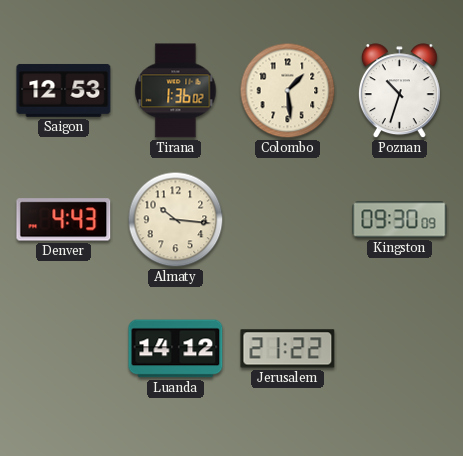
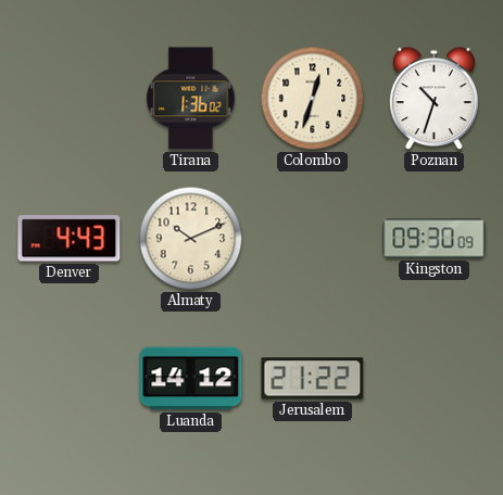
Saigon: 12:53 -> none (64, 90)
Colombo: 1:29 -> 12:33 (313, 99)
Almaty: 10:16 -> 10:11 (191, 239)
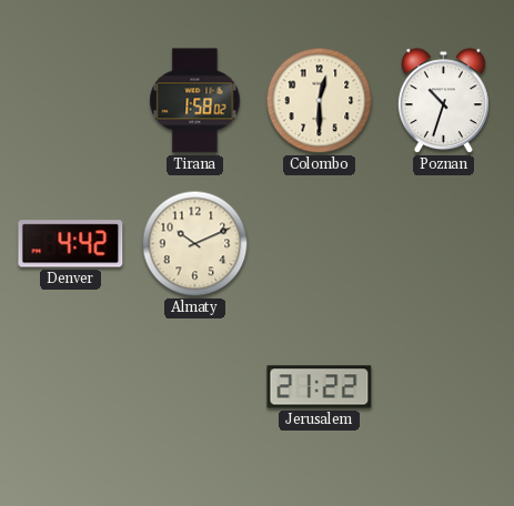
Tirana: 1:36 -> 1:58 (195, 101)
Colombo: 12:33 -> 12:30 (320, 101)
Denver: 4:43 -> 4:42 (71, 244)
Kingston: 09:30 -> none (435, 239)
Luanda: 14:12 -> none (191, 379)
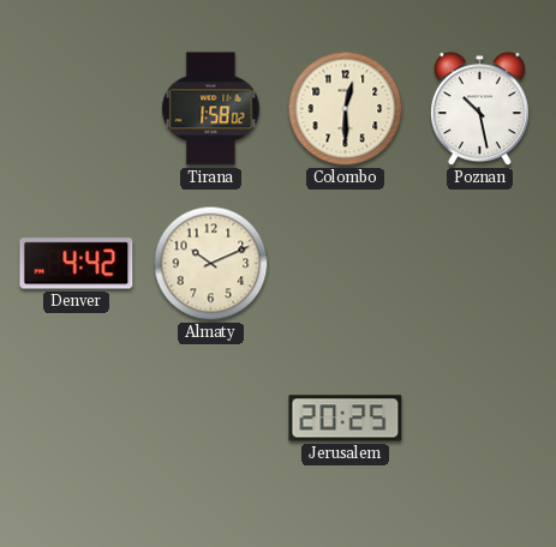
Poznan: 10:33 -> 10:28 (479, 109)
Jerusalem: 21:22 -> 20:25 (346, 419)
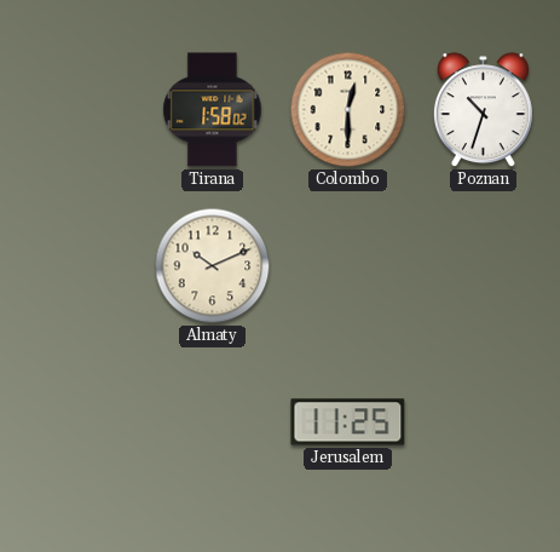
Poznan: 10:28 -> 10:33 (483, 110)
Denver: 4:42 -> none (77, 264)
Jerusalem: 20:25 -> 11:25 (348, 422)
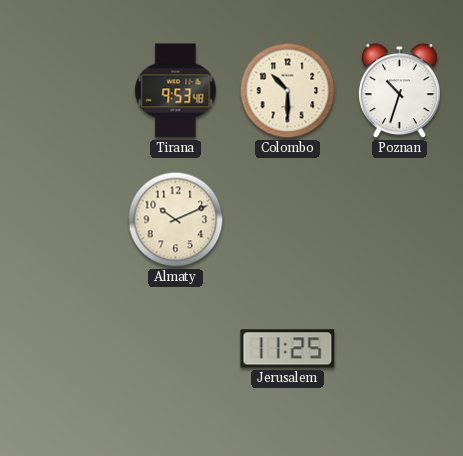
Tirana: 1:58 -> 9:53 (176, 91)
Colombo: 12:30 -> 10:30 (288, 91)
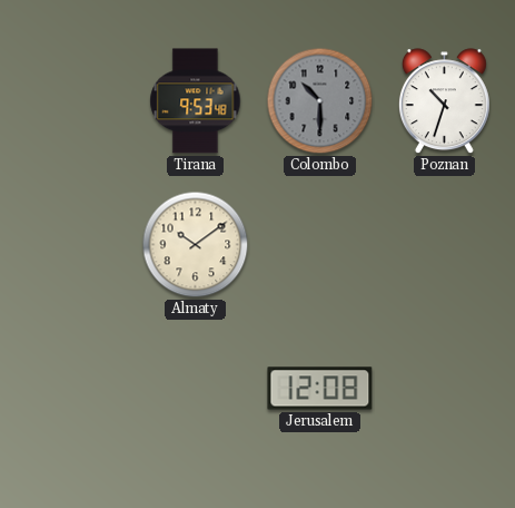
Colombo dial: cream -> grey (320, 101)
Almaty: 10:11 -> 10:09 (196, 245)
Jerusalem: 11:25 -> 12:08 (320, 389)
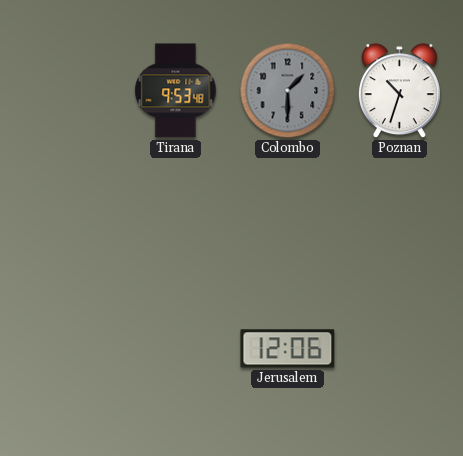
Colombo: 10:30 -> 1:30 (288, 91)
Almaty: 10:09 -> none (196, 245)
Jerusalem: 12:08 -> 12:06 (288, 349)
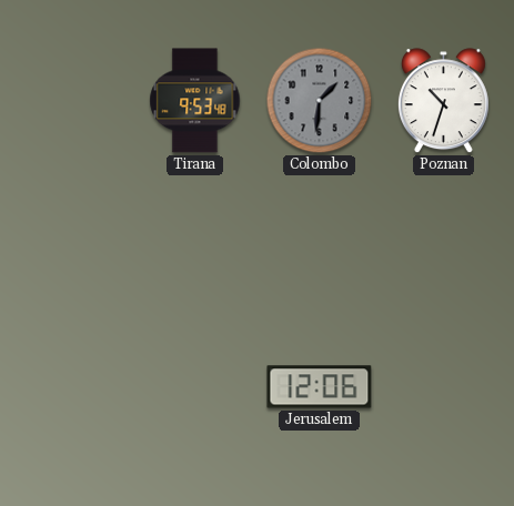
Colombo: 1:30 -> 1:31 (320, 101)
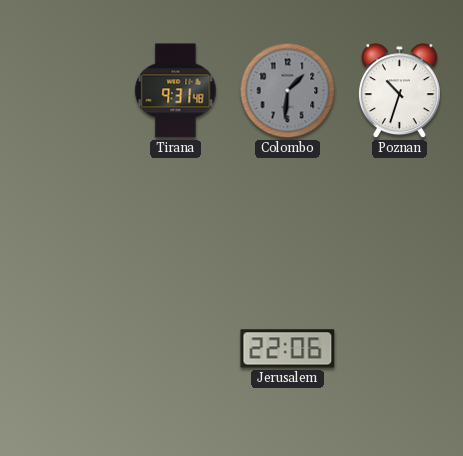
Tirana: 9:53 -> 9:31 (176, 91)
Jerusalem: 12:06 -> 22:06 (288, 349)
